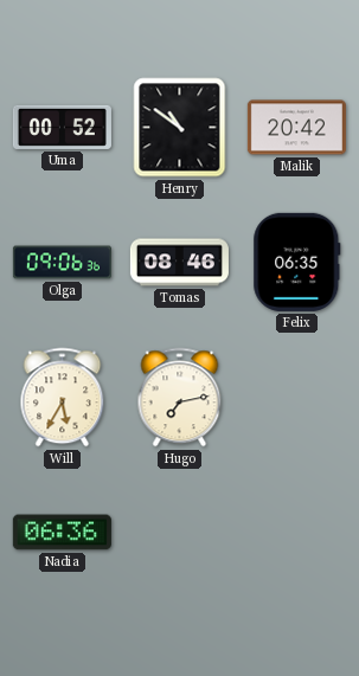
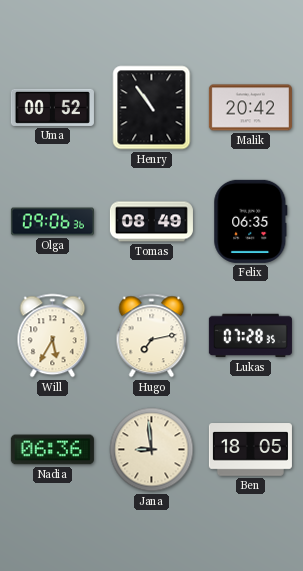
Henry: 10:51 -> 10:54 (152, 108)
Tomas: 08:46 -> 08:49 (151, 222)
Lukas: none -> 07:28 (250, 336)
Jana: none -> 8:59 (152, 450)
Ben: none -> 18:05 (250, 450)
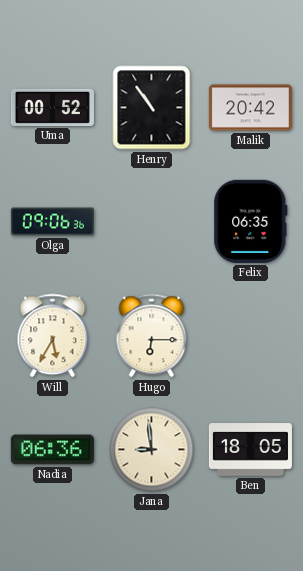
Tomas: 08:49 -> none (151, 222)
Hugo: 7:13 -> 6:15 (152, 336)
Lukas: 07:28 -> none (250, 336)
